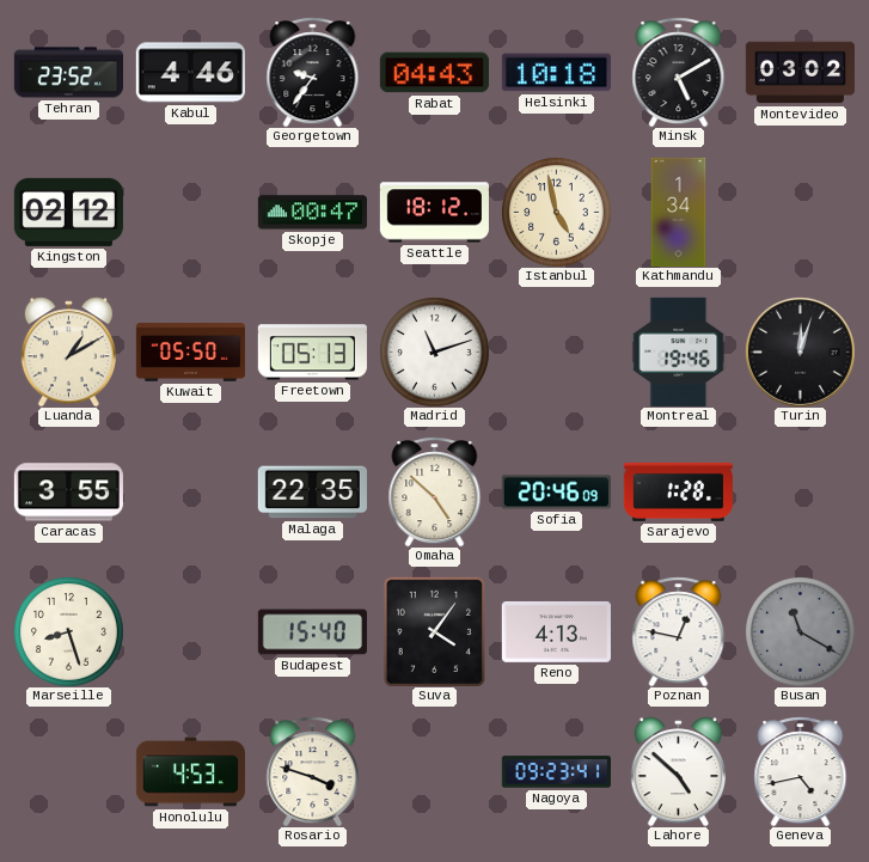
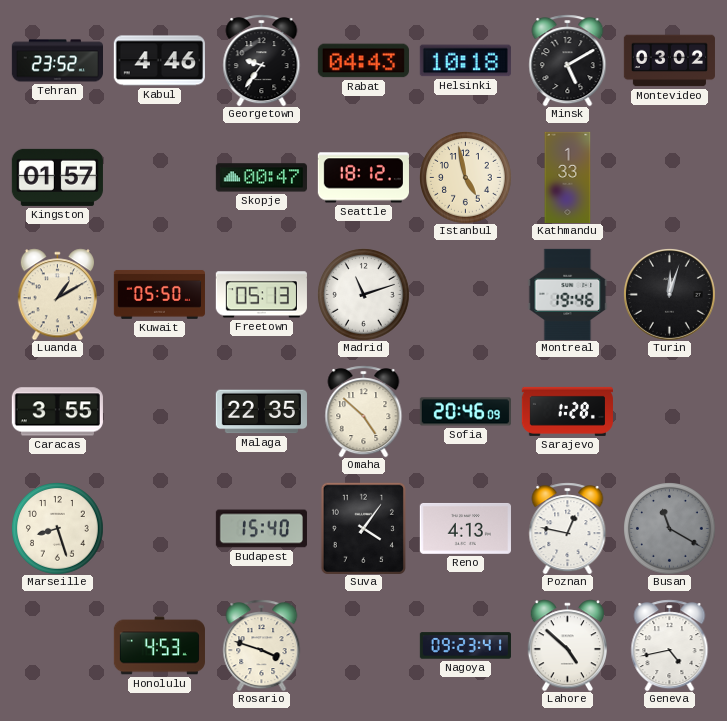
Kingston: 02:12 -> 01:57 (57, 177)
Kathmandu: 1:34 -> 1:33 (568, 177)
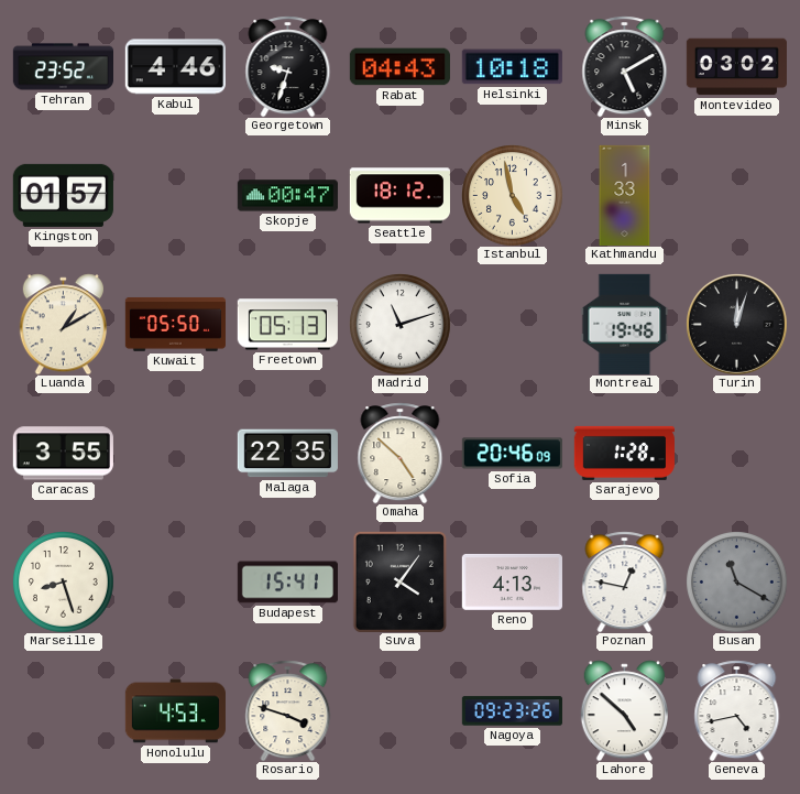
Georgetown: 9:36 -> 9:33 (288, 66)
Budapest: 15:40 -> 15:41 (287, 583)
Nagoya: 09:23:41 -> 09:23:26 (512, 711)
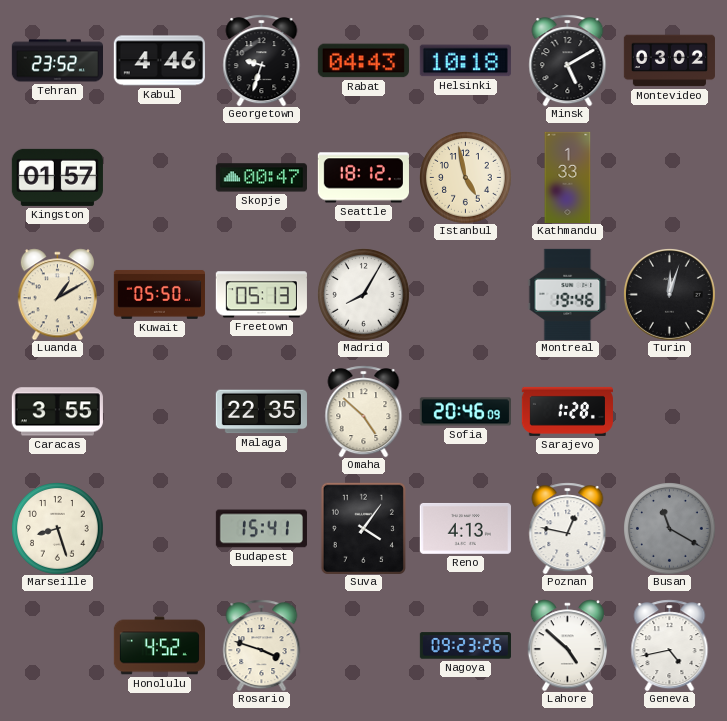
Madrid: 11:12 -> 8:05 (364, 295)
Honolulu: 4:53 -> 4:52 (159, 646)
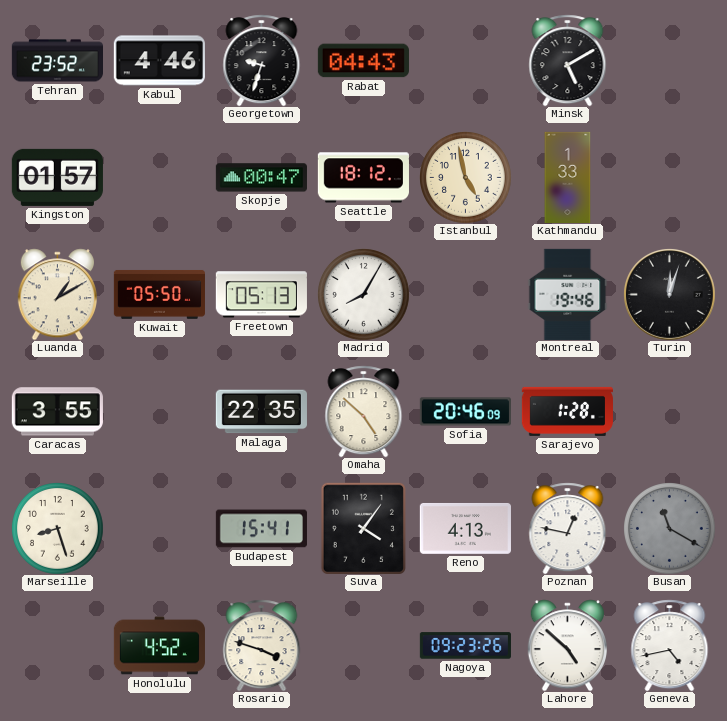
Helsinki: 10:18 -> none (465, 61)
Montevideo: 03:02 -> none (669, 61)
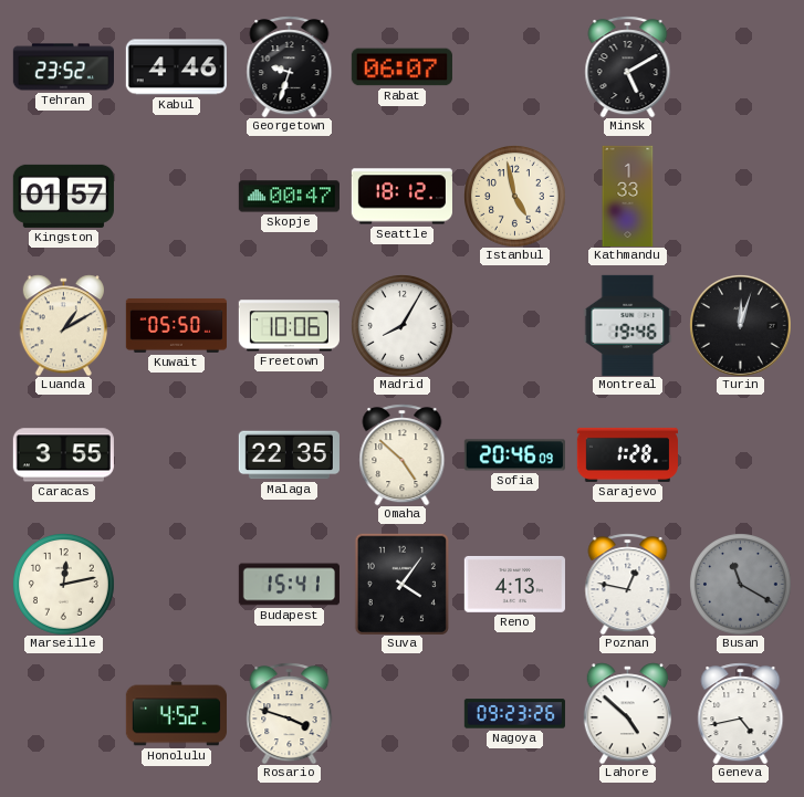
Rabat: 04:43 -> 06:07 (401, 67)
Freetown: 05:13 -> 10:06 (289, 326)
Marseille: 8:27 -> 12:13 (64, 585)
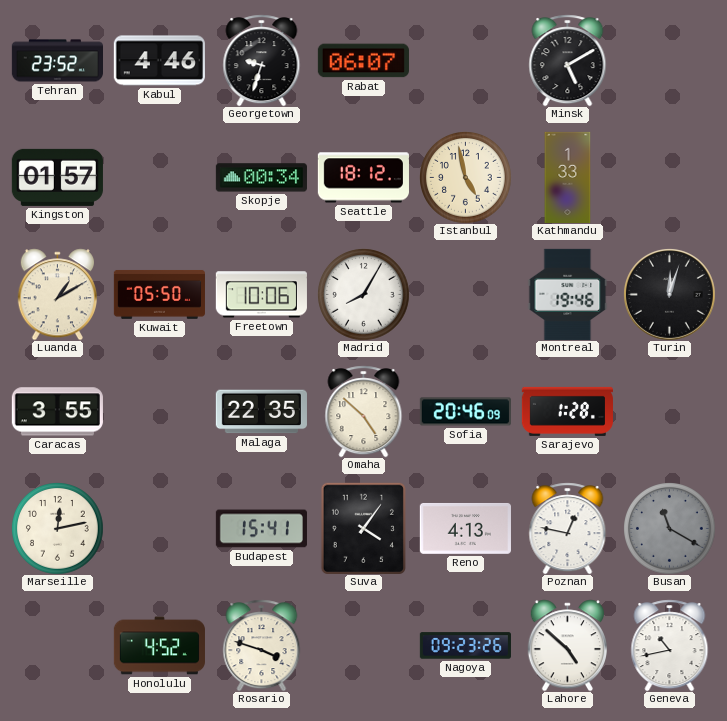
Skopje: 00:47 -> 00:34 (261, 178)
Geneva: 4:43 -> 10:43 (670, 645)
